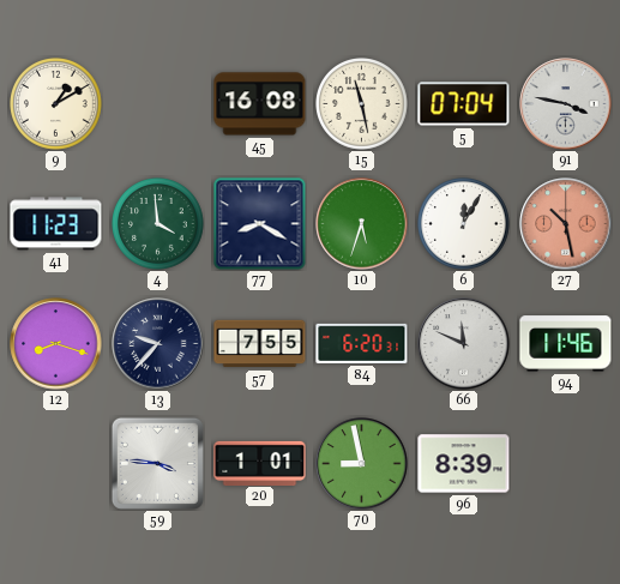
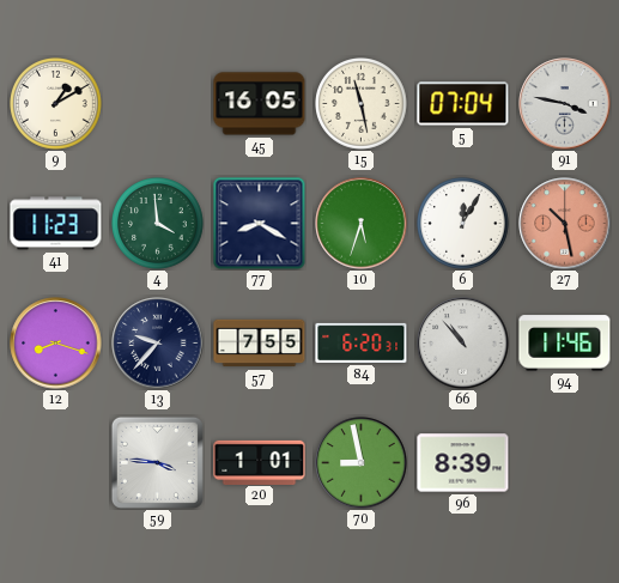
45: 16:08 -> 16:05 (260, 104)
66: 11:49 -> 10:53 (463, 344)
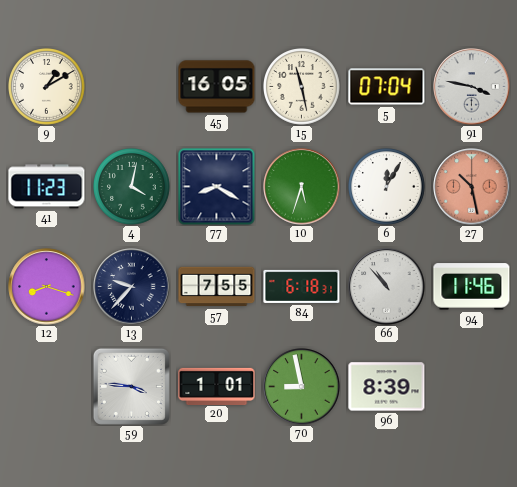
4: 3:59 -> 4:02 (132, 187)
84: 6:20 -> 6:18 (302, 286)
